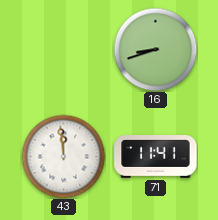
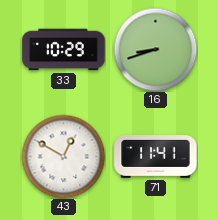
33: none -> 10:29 (64, 50)
43: 11:59 -> 12:50 (63, 156)
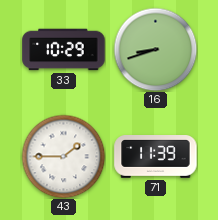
43: 12:50 -> 1:45 (63, 156)
71: 11:41 -> 11:39 (156, 157)
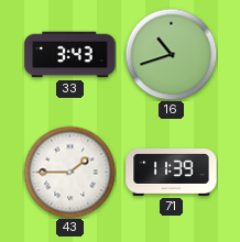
33: 10:29 -> 3:43 (70, 55)
16: 8:42 -> 10:42 (171, 54)
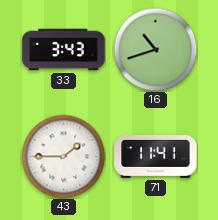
71: 11:39 -> 11:41 (156, 157)
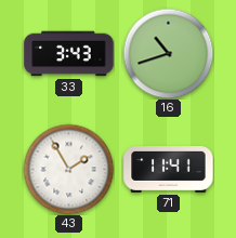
43: 1:45 -> 1:55 (68, 169)
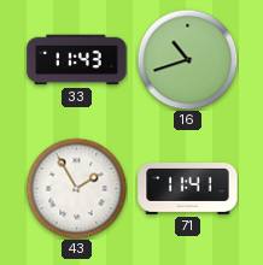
33: 3:43 -> 11:43 (77, 60)
